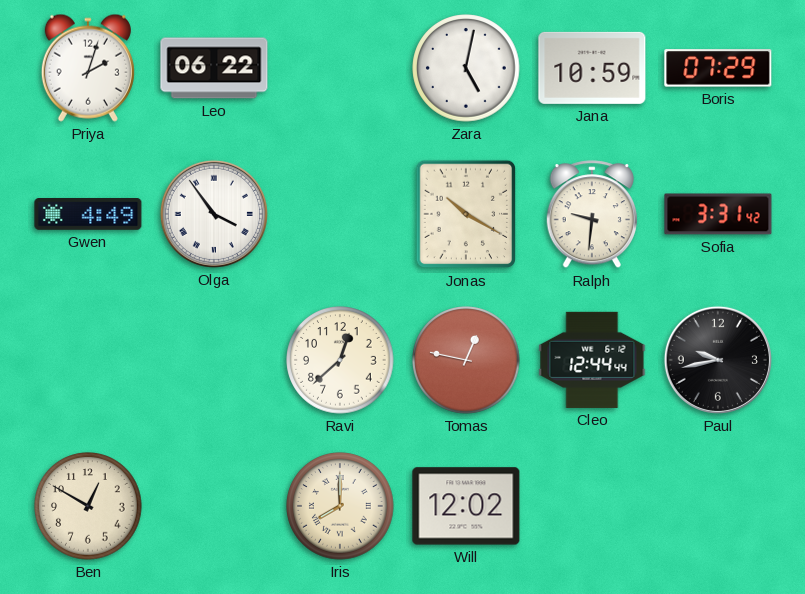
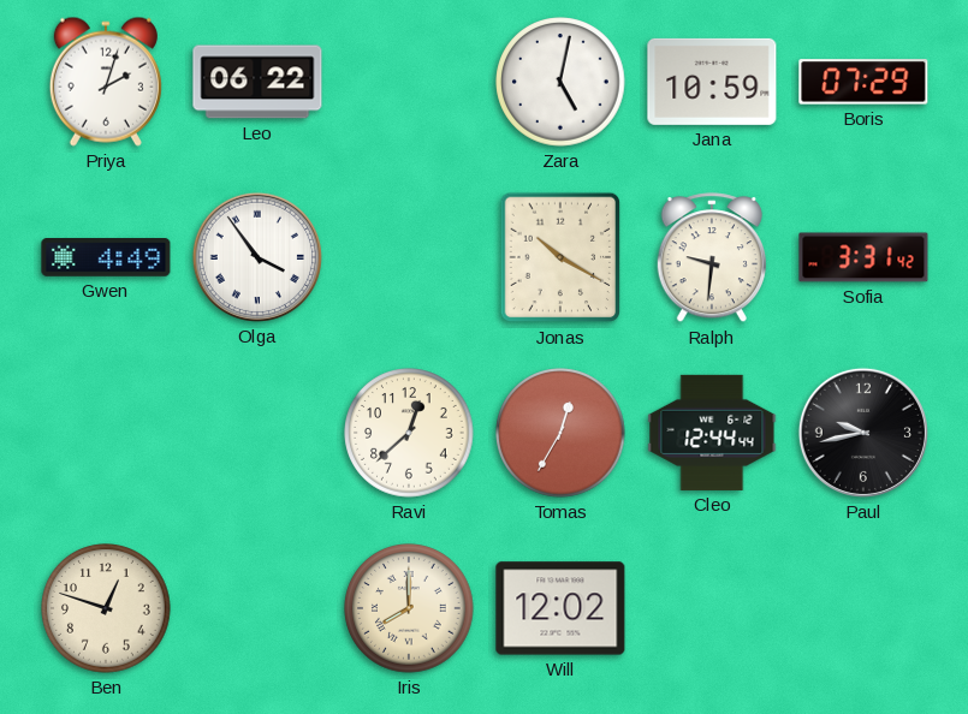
Tomas: 12:47 -> 12:35 (560, 433)
Ben: 12:50 -> 12:48 (106, 608)
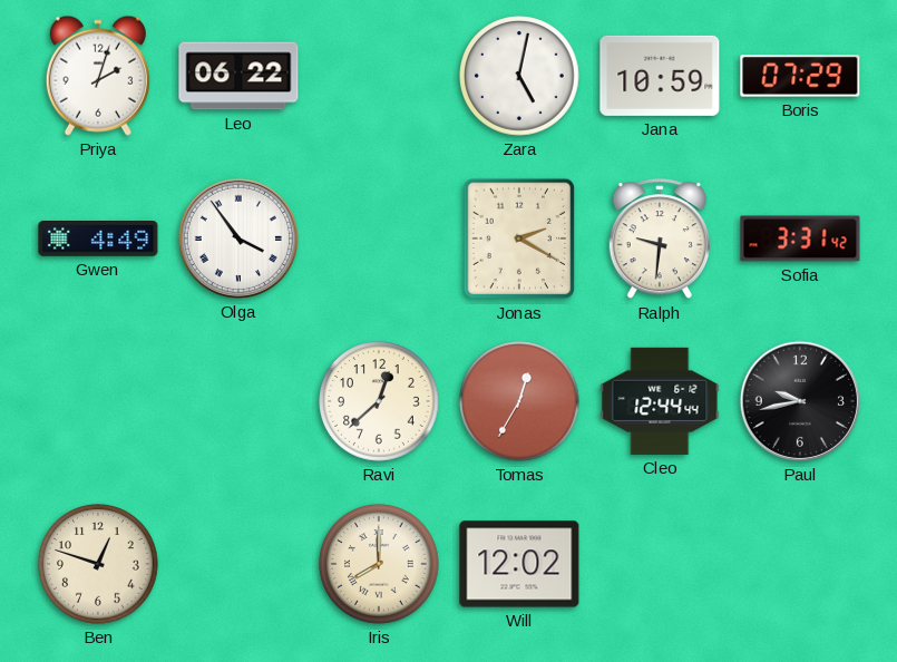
Jonas: 10:20 -> 2:20 (519, 238)
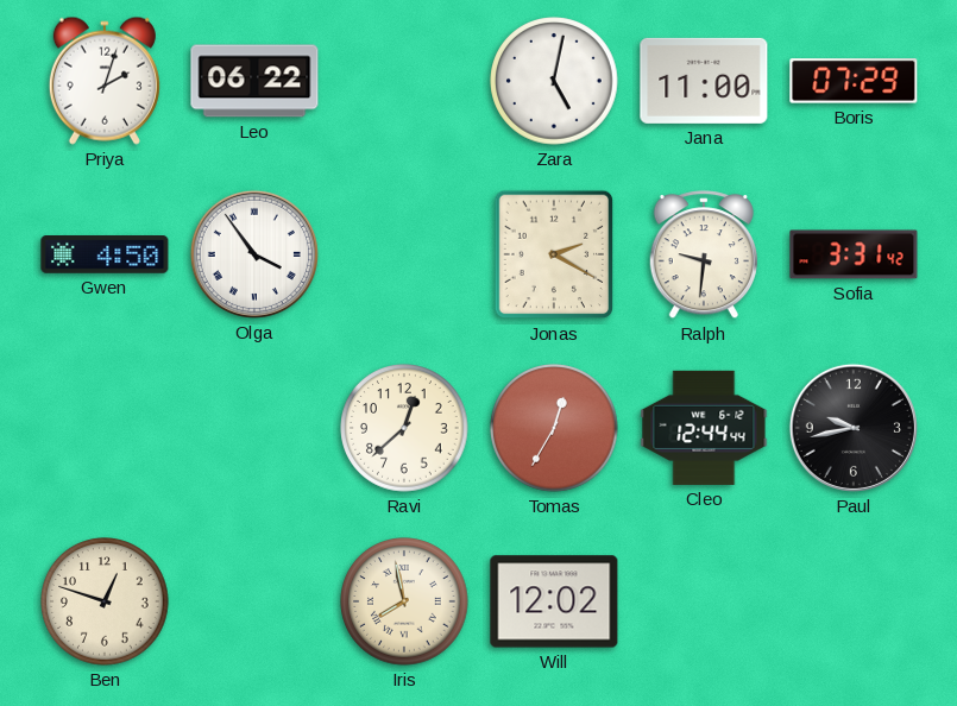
Jana: 10:59 -> 11:00 (704, 81)
Gwen: 4:49 -> 4:50 (105, 254)
Iris: 8:00 -> 7:58 (404, 601)
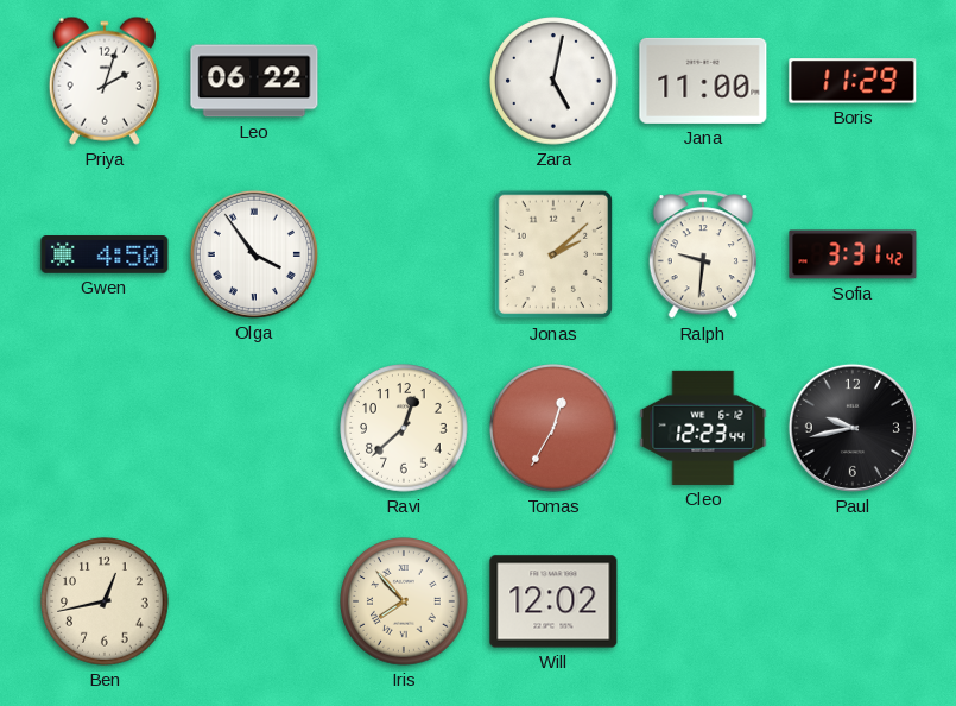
Boris: 07:29 -> 11:29 (853, 81)
Jonas: 2:20 -> 2:08 (553, 254)
Cleo: 12:44 -> 12:23 (703, 428)
Ben: 12:48 -> 12:43 (105, 601)
Iris: 7:58 -> 7:53 (404, 601)
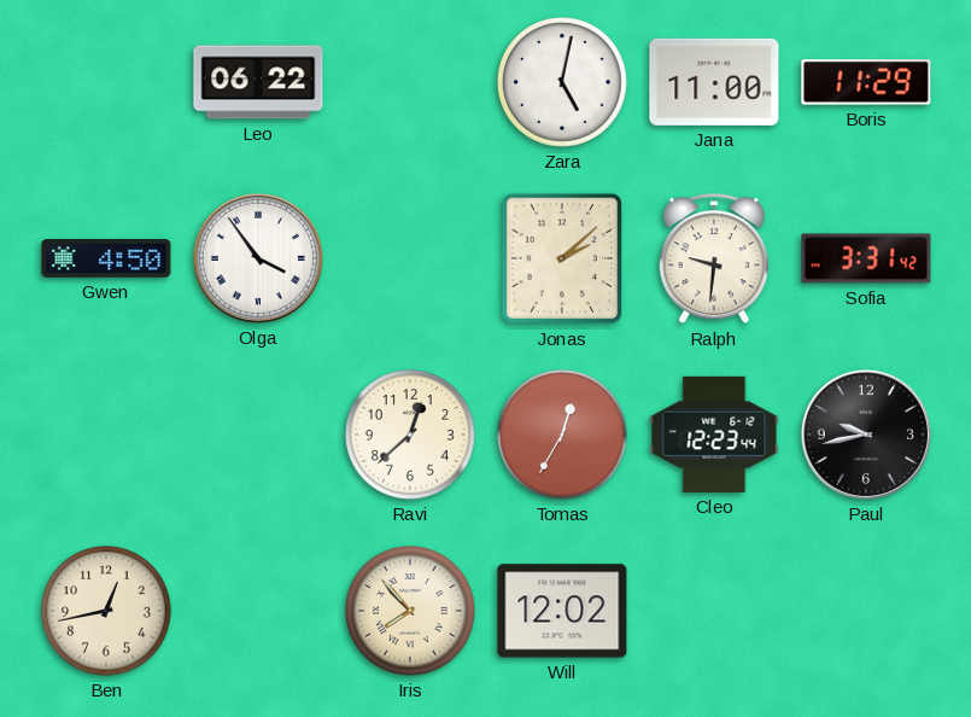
Priya: 2:03 -> none (105, 81)
